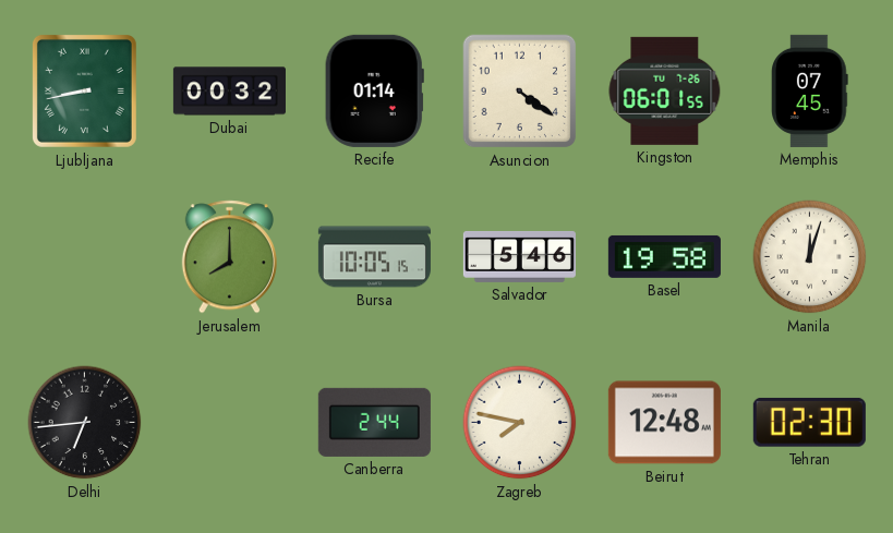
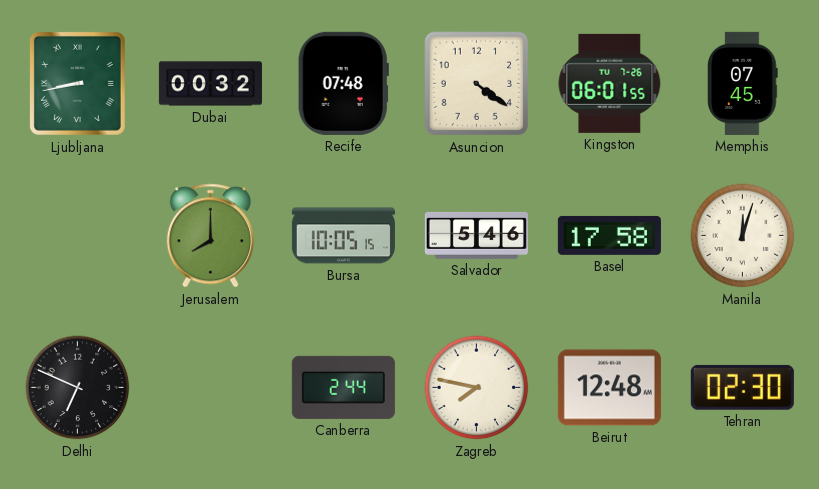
Recife: 01:14 -> 07:48 (343, 83)
Basel: 19:58 -> 17:58 (609, 235)
Delhi: 6:44 -> 6:49 (78, 388)
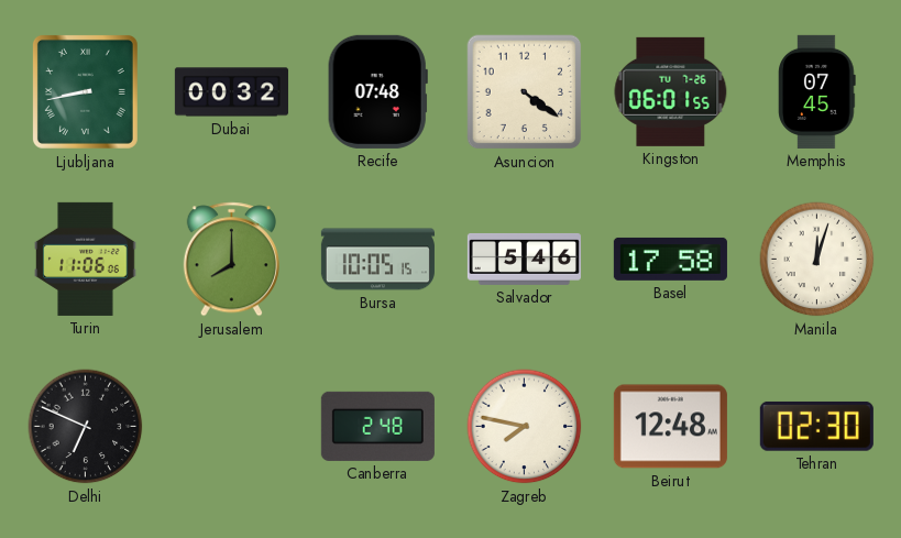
Turin: none -> 11:06 (86, 259)
Canberra: 2:44 -> 2:48 (377, 426)
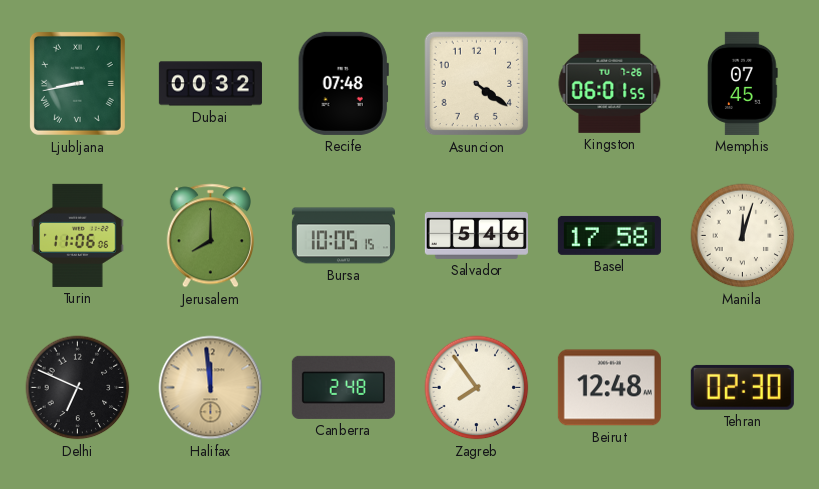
Halifax: none -> 11:59 (211, 388)
Zagreb: 7:47 -> 7:54 (477, 388)
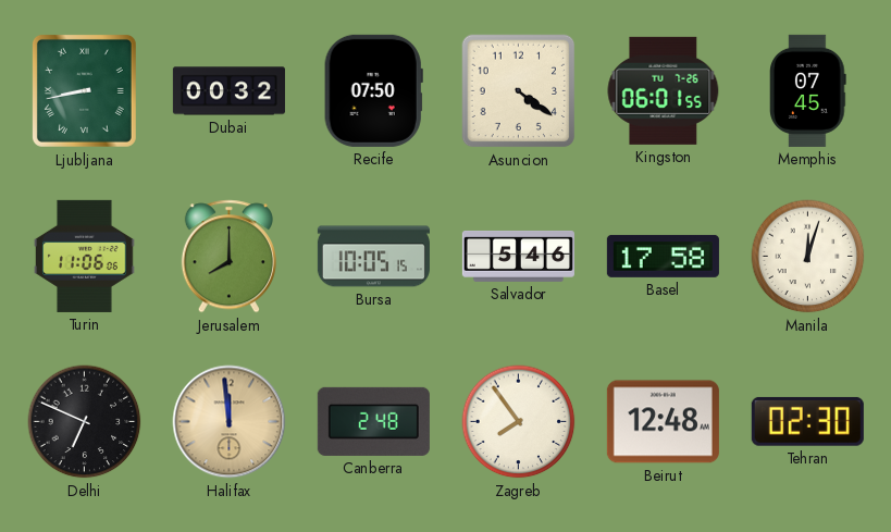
Recife: 07:48 -> 07:50 (373, 90)
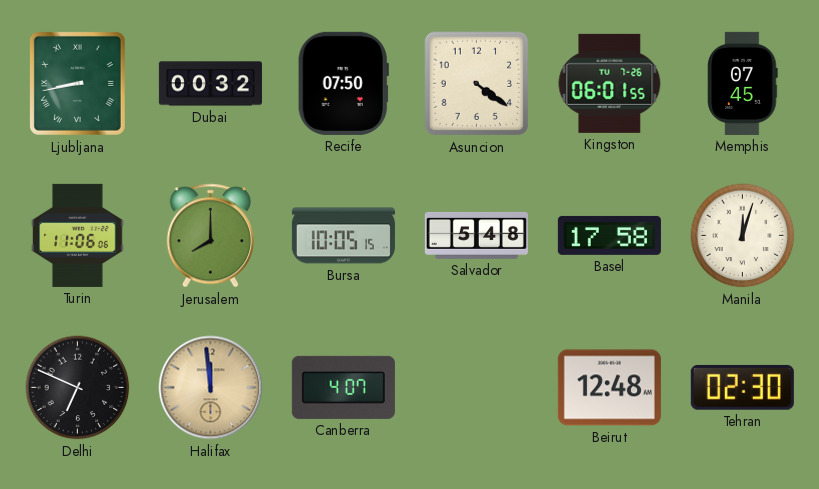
Salvador: 5:46 -> 5:48 (476, 235)
Canberra: 2:48 -> 4:07 (343, 387)
Zagreb: 7:54 -> none (519, 422)
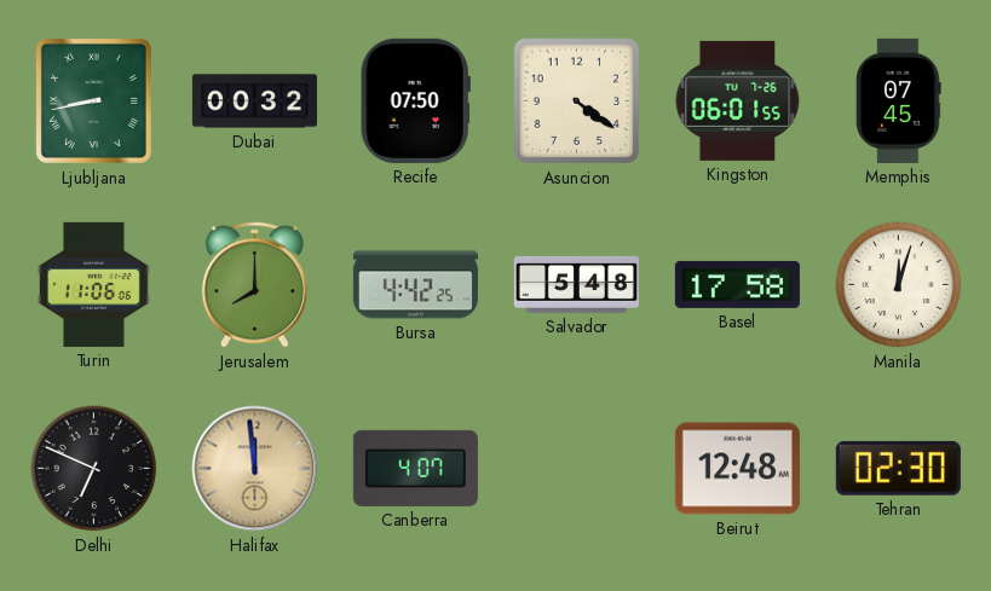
Bursa: 10:05 -> 4:42 (415, 285)
